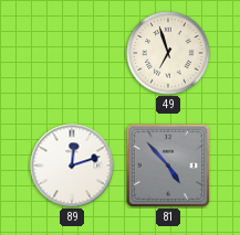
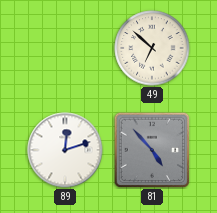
49: 6:57 -> 6:52 (152, 48)
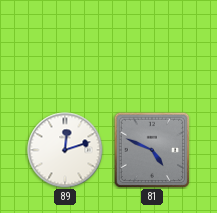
49: 6:52 -> none (152, 48)
81: 4:53 -> 4:49 (152, 150)
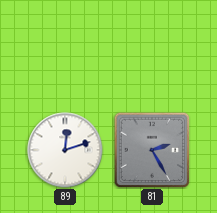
81: 4:49 -> 2:25 (152, 150)
